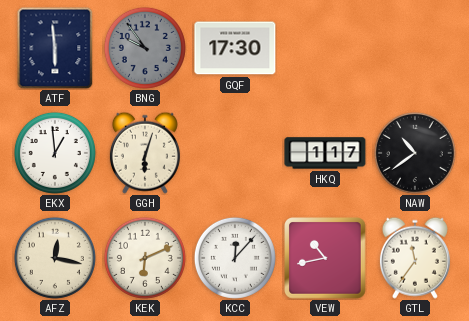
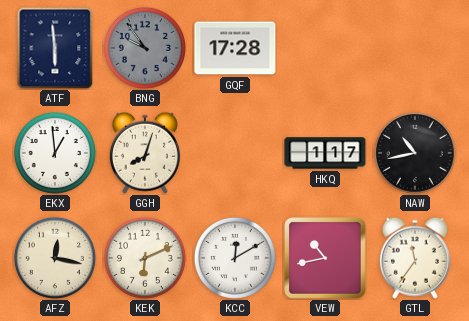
GQF: 17:30 -> 17:28 (235, 48)
GGH: 6:03 -> 8:03 (145, 153)
NAW: 10:39 -> 10:43 (415, 153)
KCC: 12:07 -> 12:10 (235, 258)
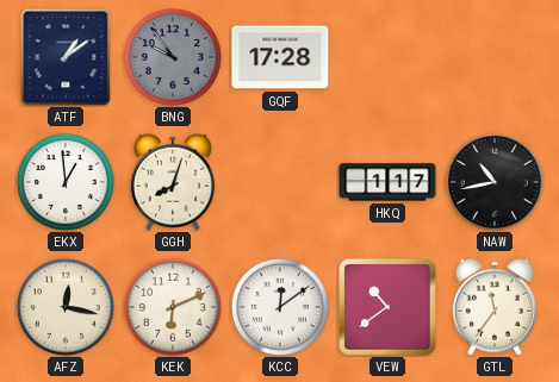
ATF: 5:59 -> 1:09 (66, 57)
KCC: 12:10 -> 12:09 (280, 307)
VEW: 10:43 -> 10:39 (387, 307)
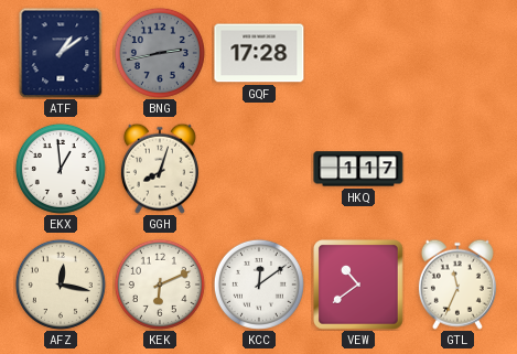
BNG: 9:54 -> 2:43 (160, 53)
NAW: 10:43 -> none (495, 182)
GTL: 11:36 -> 11:34 (457, 285)
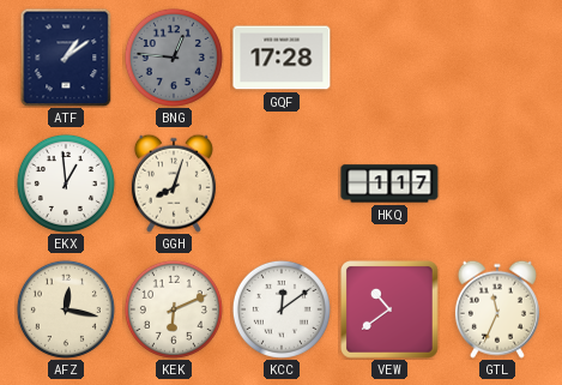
BNG: 2:43 -> 12:46 (174, 58)
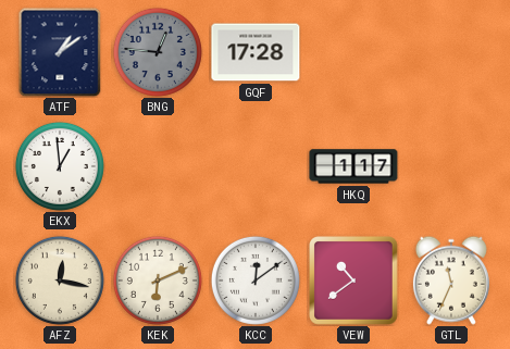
GGH: 8:03 -> none (174, 184)
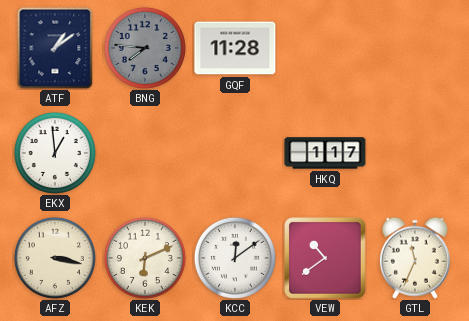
BNG: 12:46 -> 7:46 (145, 48)
GQF: 17:28 -> 11:28 (235, 48)
AFZ: 12:17 -> 3:17 (55, 258)
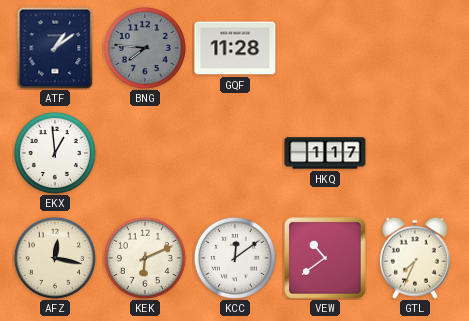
AFZ: 3:17 -> 12:17 (55, 258)
GTL: 11:34 -> 7:34 (415, 258)
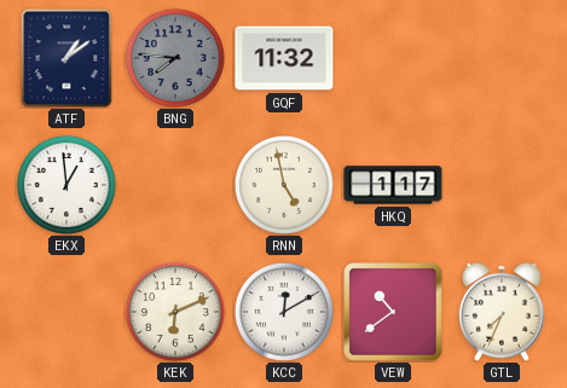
GQF: 11:28 -> 11:32 (284, 58)
RNN: none -> 4:58 (284, 185)
AFZ: 12:17 -> none (55, 258)
KCC: 12:09 -> 12:10 (284, 312)
